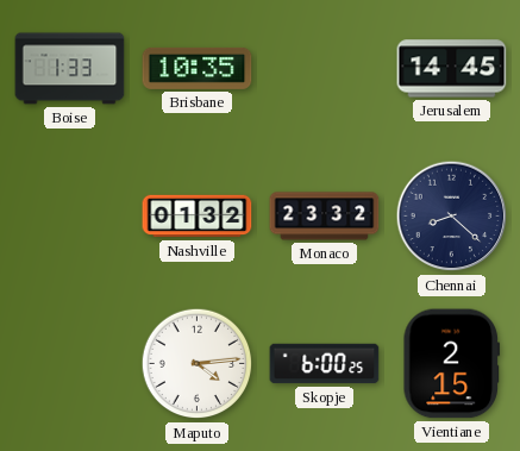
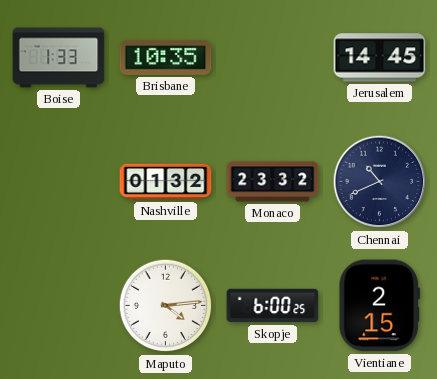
Chennai: 8:22 -> 10:41 (380, 182)
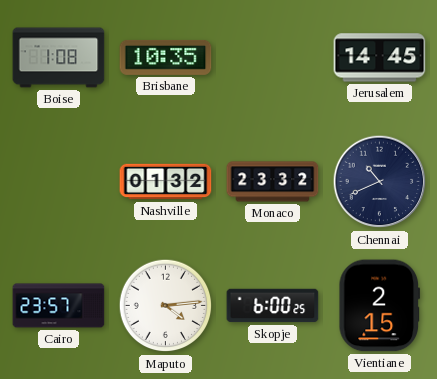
Boise: 1:33 -> 1:08 (59, 58)
Cairo: none -> 23:57 (59, 306)
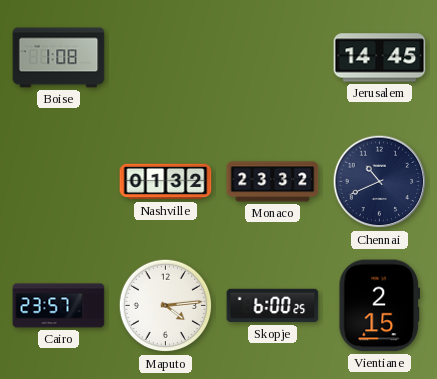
Brisbane: 10:35 -> none (166, 57)
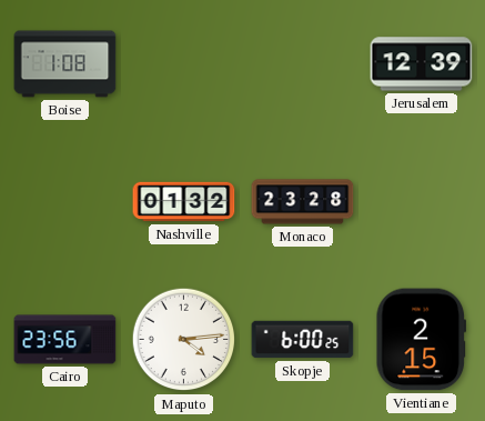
Jerusalem: 14:45 -> 12:39 (422, 64)
Monaco: 23:32 -> 23:28 (303, 202)
Chennai: 10:41 -> none (380, 182)
Cairo: 23:57 -> 23:56 (65, 340)
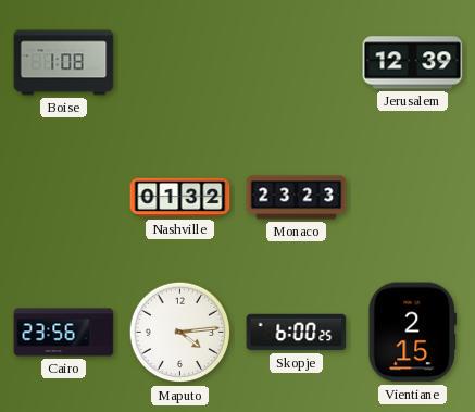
Monaco: 23:28 -> 23:23 (297, 198)
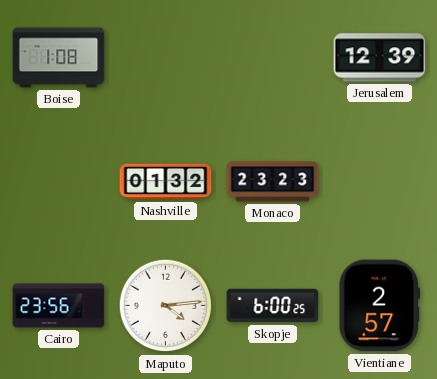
Vientiane: 2:15 -> 2:57 (379, 306)
